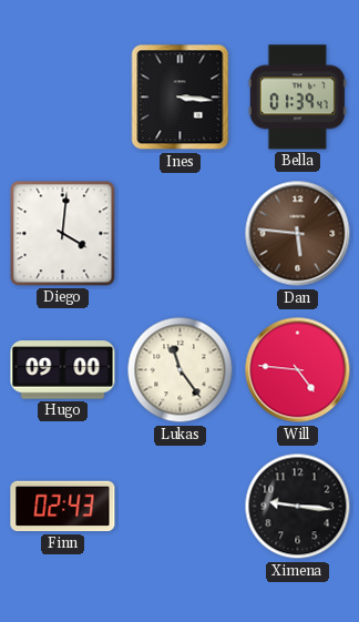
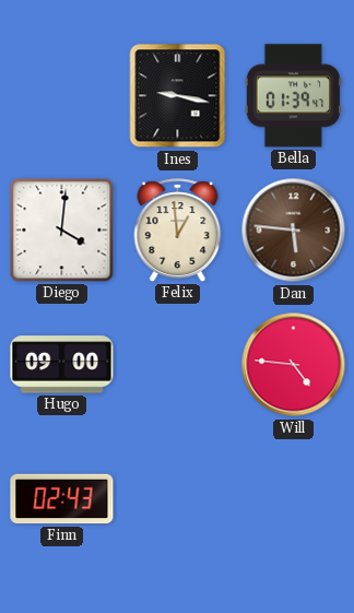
Ines: 3:16 -> 9:17 (178, 96)
Felix: none -> 12:59 (178, 231)
Lukas: 11:24 -> none (181, 370)
Ximena: 9:16 -> none (298, 507)
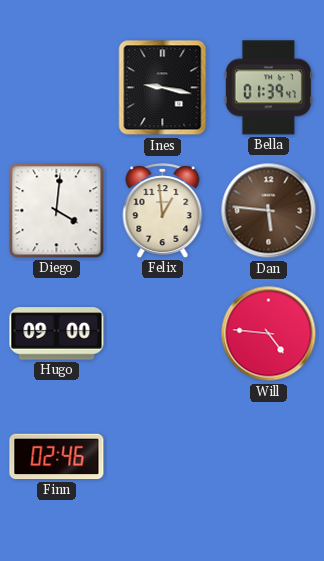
Finn: 02:43 -> 02:46 (57, 457)
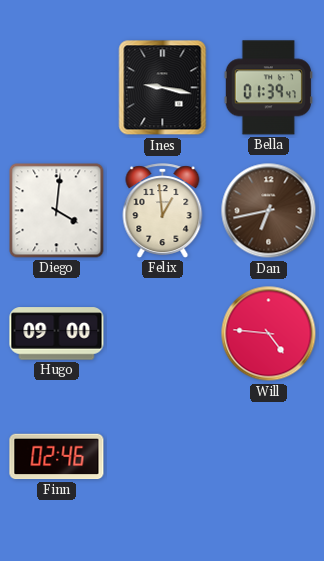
Dan: 5:46 -> 6:43 (269, 211)
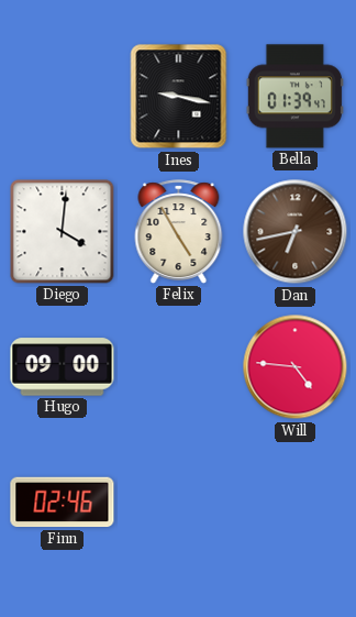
Felix: 12:59 -> 4:55 (179, 232)
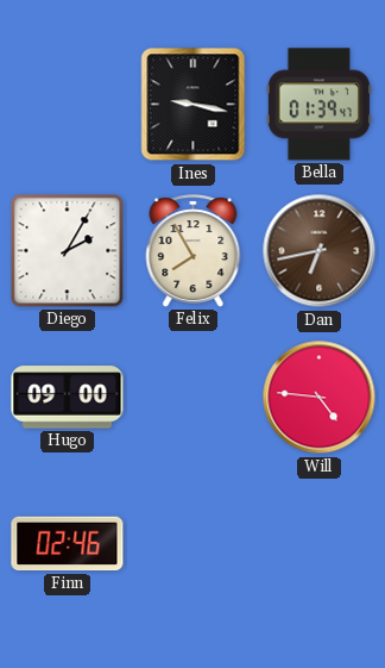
Diego: 4:01 -> 2:05 (68, 251)
Felix: 4:55 -> 7:55 (194, 251)
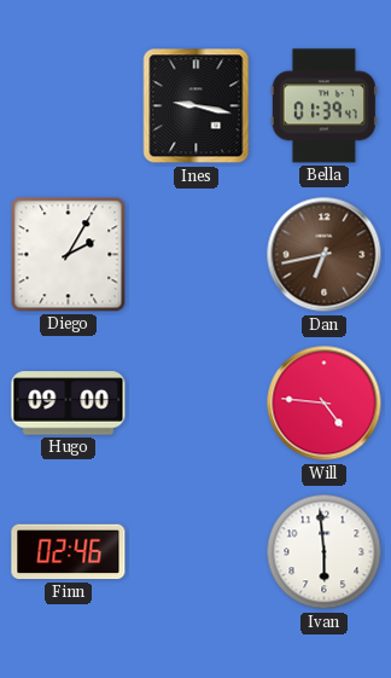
Felix: 7:55 -> none (194, 251)
Ivan: none -> 5:59 (325, 552)
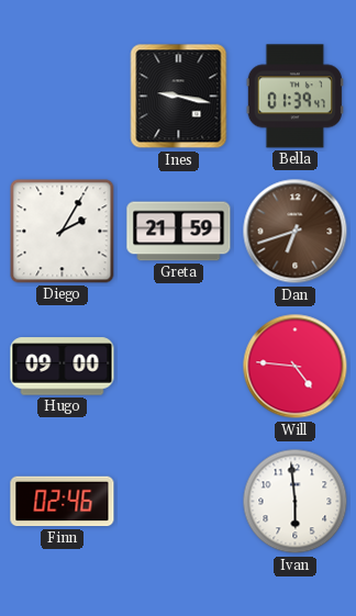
Greta: none -> 21:59 (179, 232)
Dan: 6:43 -> 6:42 (296, 232)
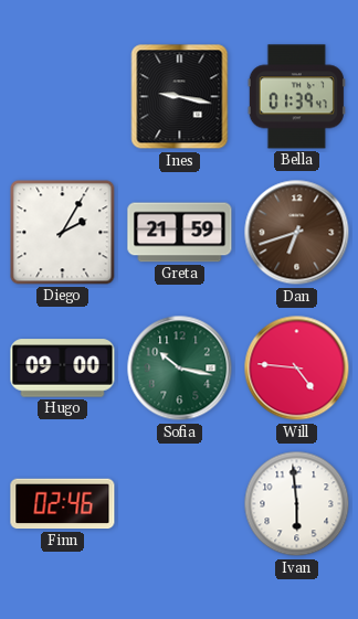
Sofia: none -> 10:17 (180, 369)
